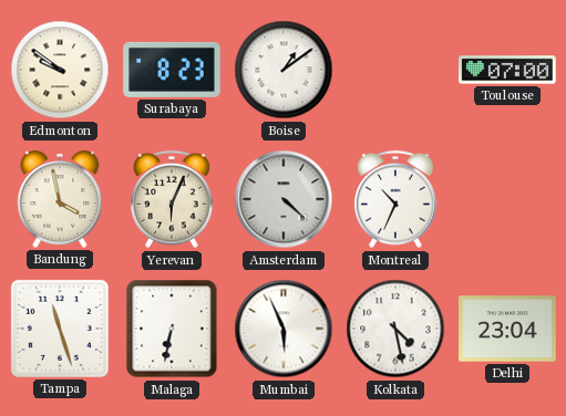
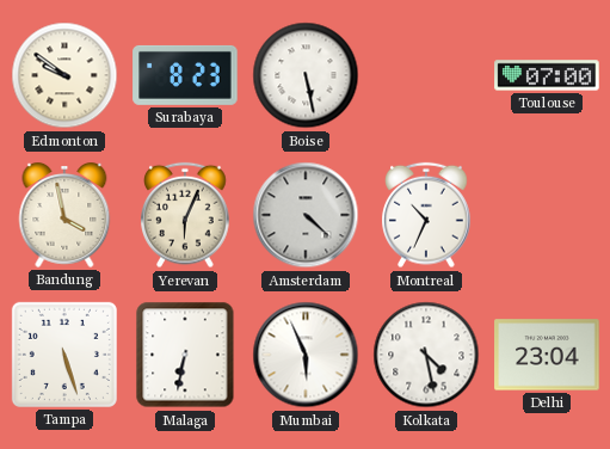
Boise: 1:09 -> 5:28 (306, 75)
Tampa: 11:27 -> 5:27 (64, 355)
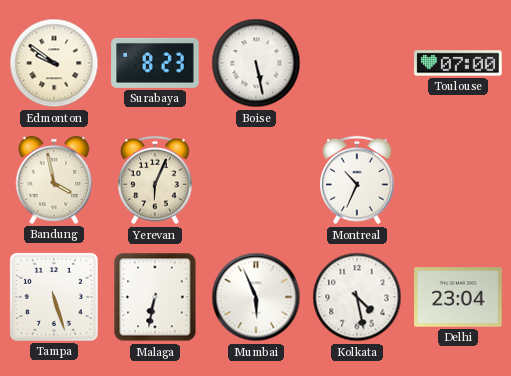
Amsterdam: 4:22 -> none (306, 215)
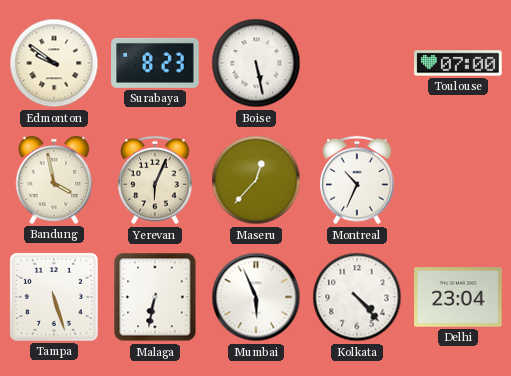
Maseru: none -> 12:37 (256, 180)
Kolkata: 4:28 -> 4:23 (357, 297)
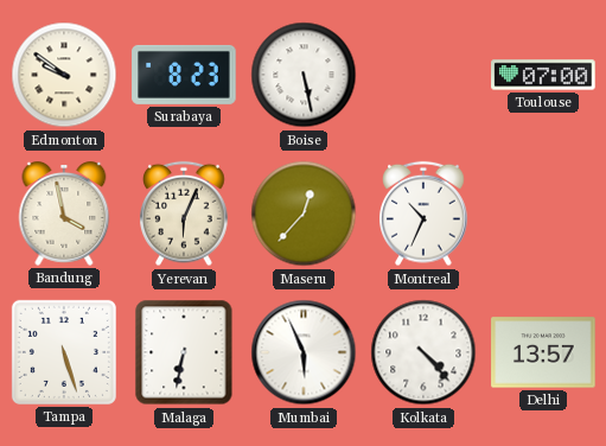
Delhi: 23:04 -> 13:57 (543, 352)
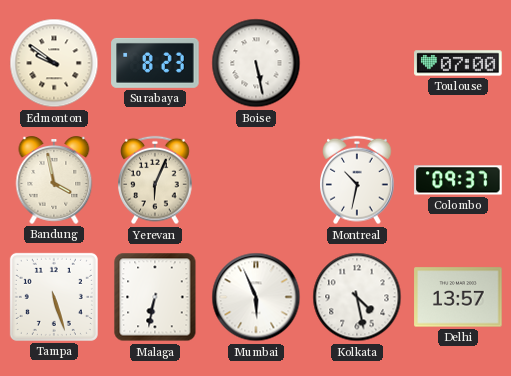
Maseru: 12:37 -> none (304, 214)
Montreal: 10:34 -> 10:32 (357, 180)
Colombo: none -> 09:37 (458, 180)
Kolkata: 4:23 -> 4:28 (357, 297)
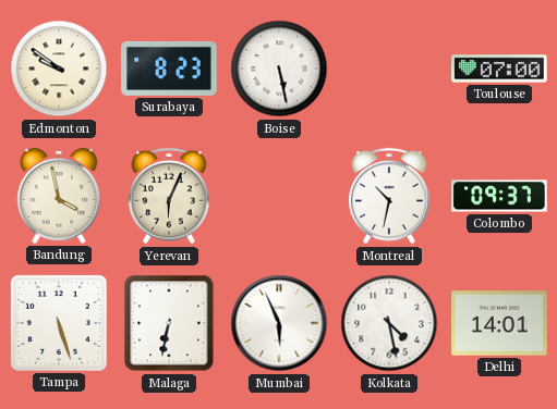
Delhi: 13:57 -> 14:01 (499, 323)
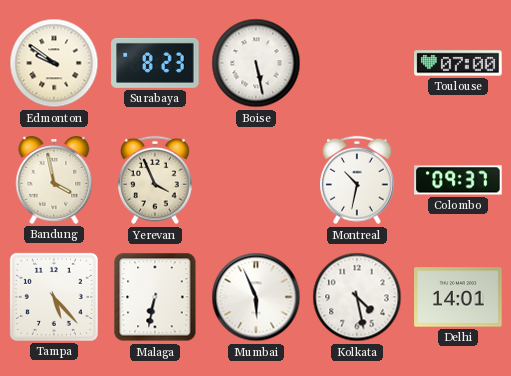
Yerevan: 6:04 -> 3:56 (155, 180)
Tampa: 5:27 -> 5:23 (54, 297)
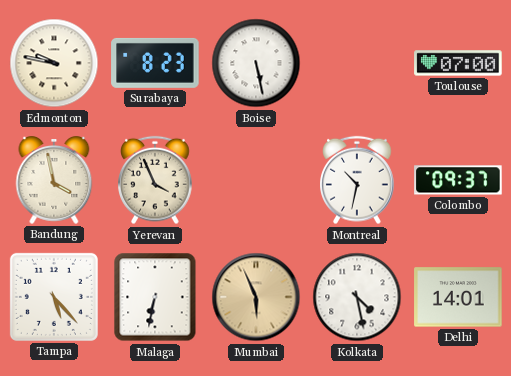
Edmonton: 9:51 -> 9:47 (54, 63)
Mumbai dial: white -> champagne (256, 297)
